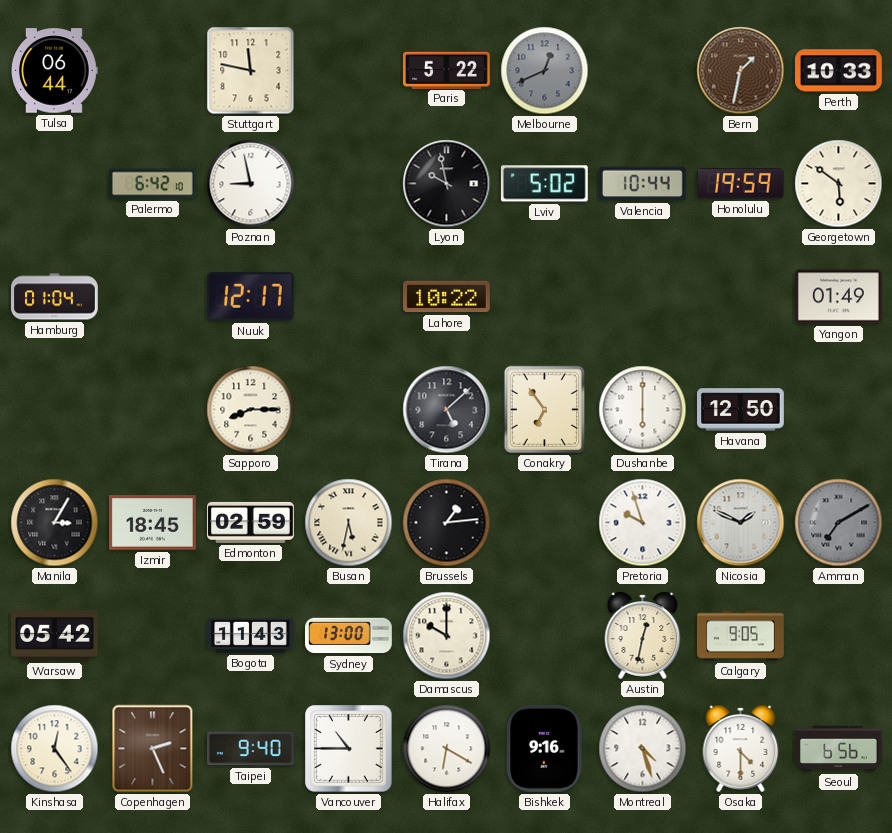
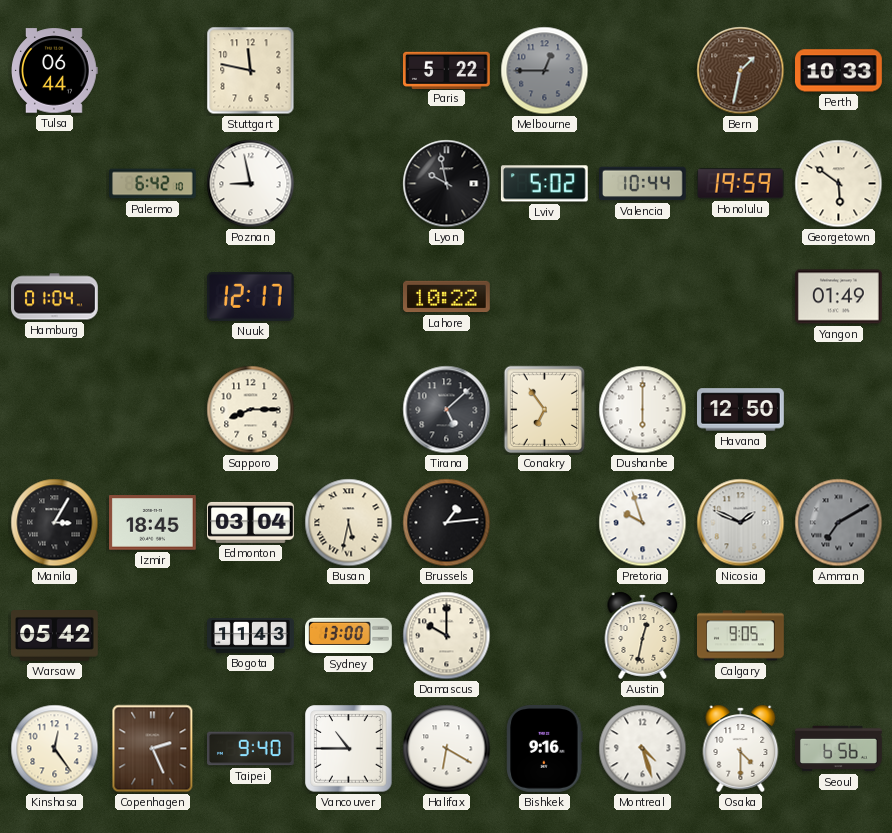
Melbourne: 12:41 -> 12:45 (545, 71)
Edmonton: 02:59 -> 03:04 (251, 522)
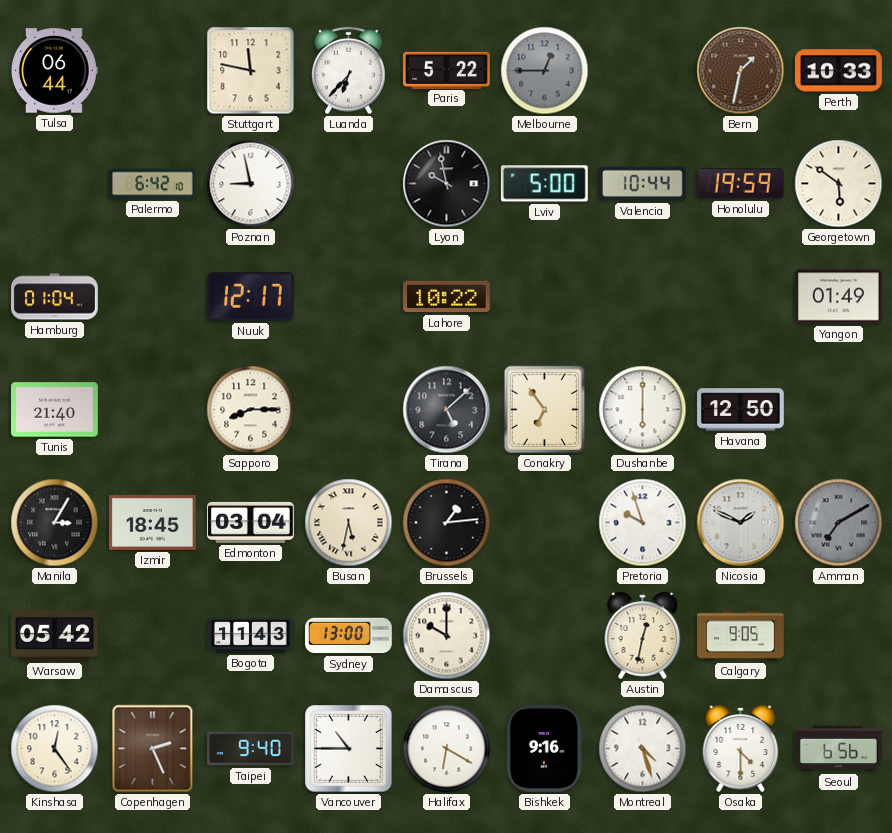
Luanda: none -> 6:37 (349, 71)
Lviv: 5:02 -> 5:00 (544, 184)
Tunis: none -> 21:40 (55, 410)
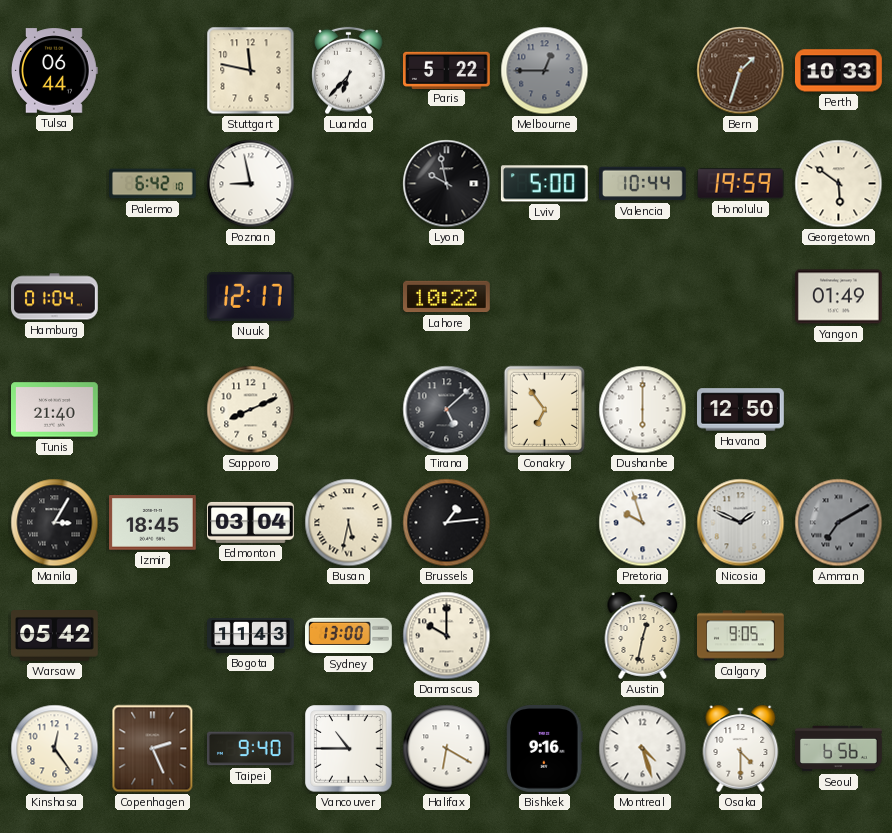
Bern: 1:32 -> 1:33 (741, 71)
Sapporo: 8:15 -> 8:11 (251, 410)
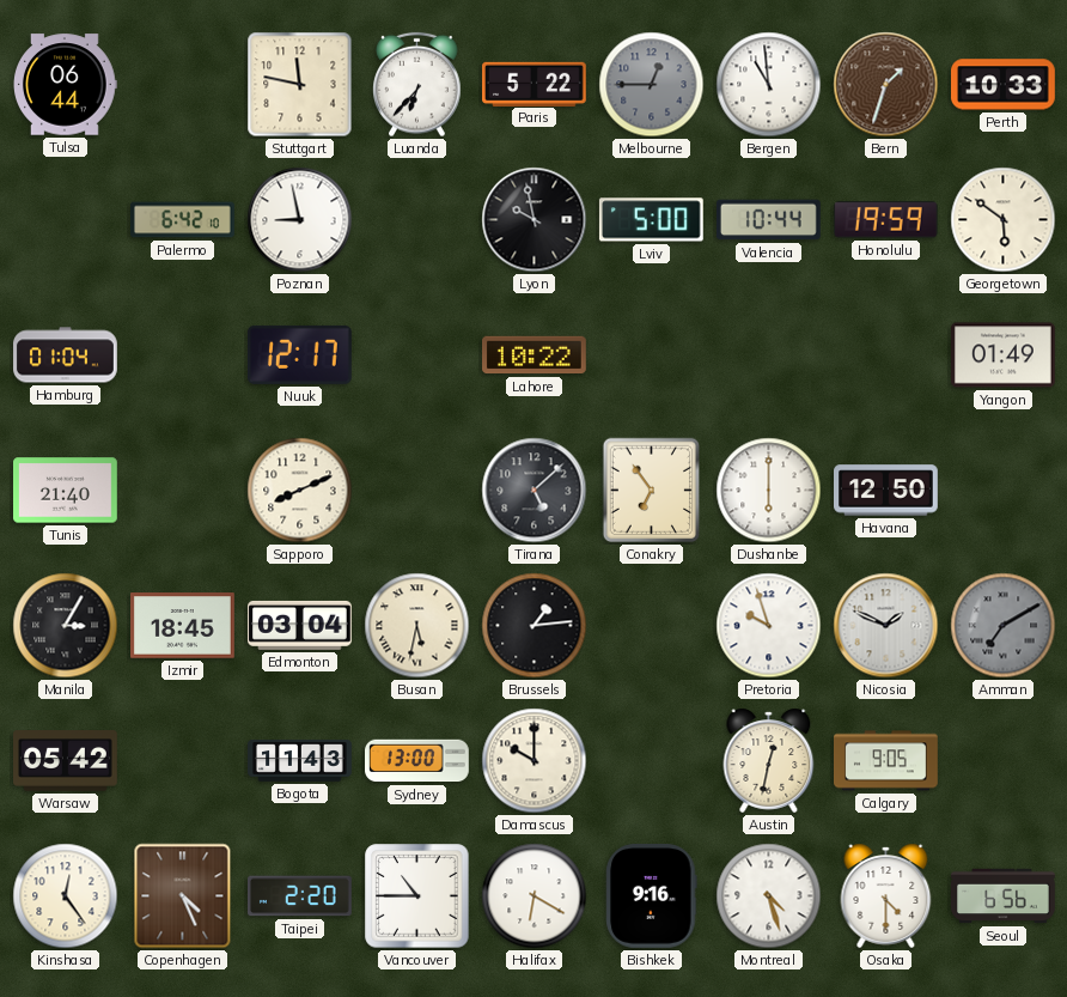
Bergen: none -> 10:59 (769, 85)
Copenhagen: 2:26 -> 4:26 (183, 896)
Taipei: 9:40 -> 2:20 (300, 896)
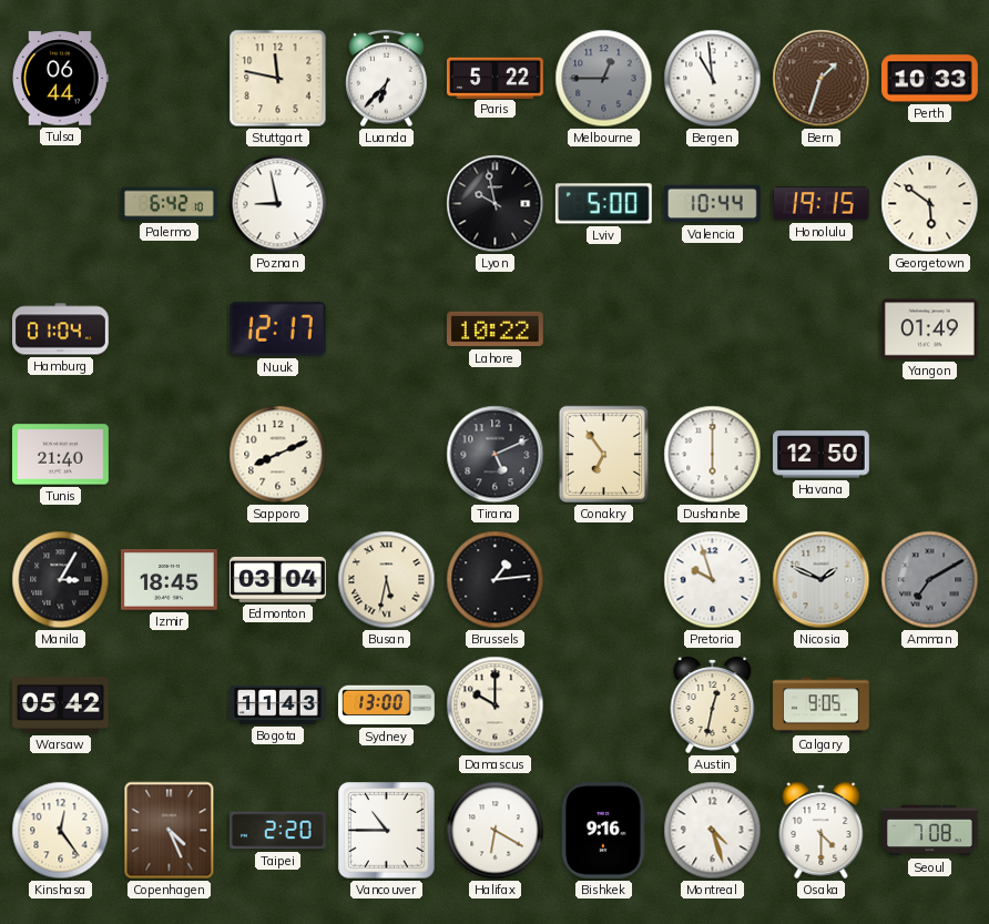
Honolulu: 19:59 -> 19:15 (820, 204)
Tirana: 5:08 -> 5:11 (496, 455)
Seoul: 6:56 -> 7:08 (930, 831)
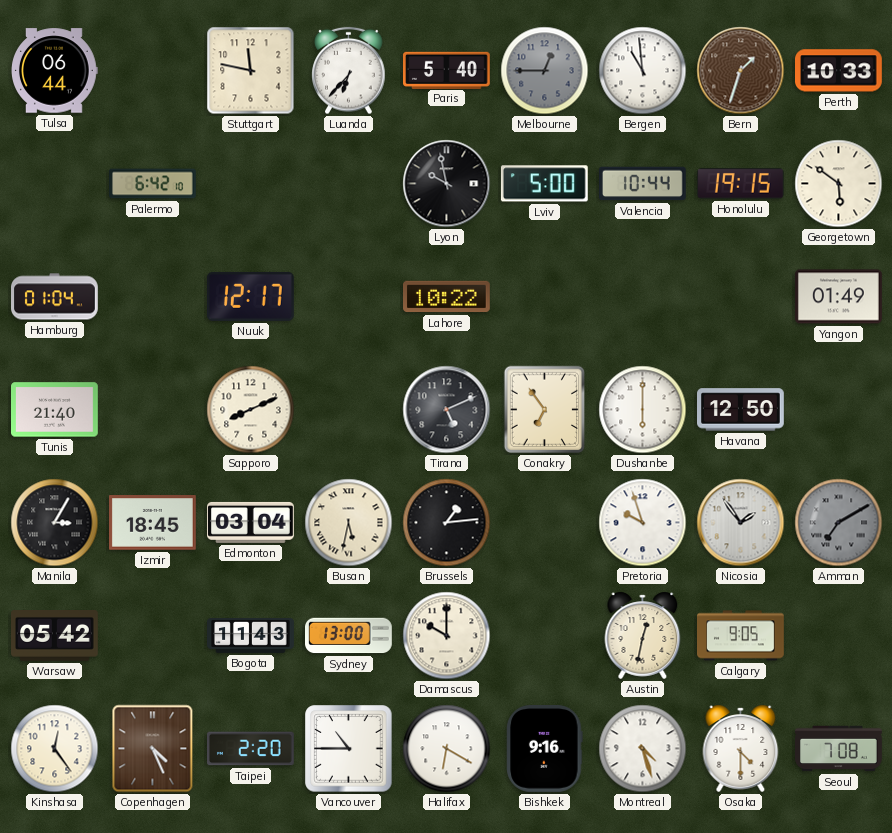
Paris: 5:22 -> 5:40 (447, 70)
Poznan: 8:58 -> none (278, 204)
Nicosia: 1:49 -> 1:54 (741, 523)
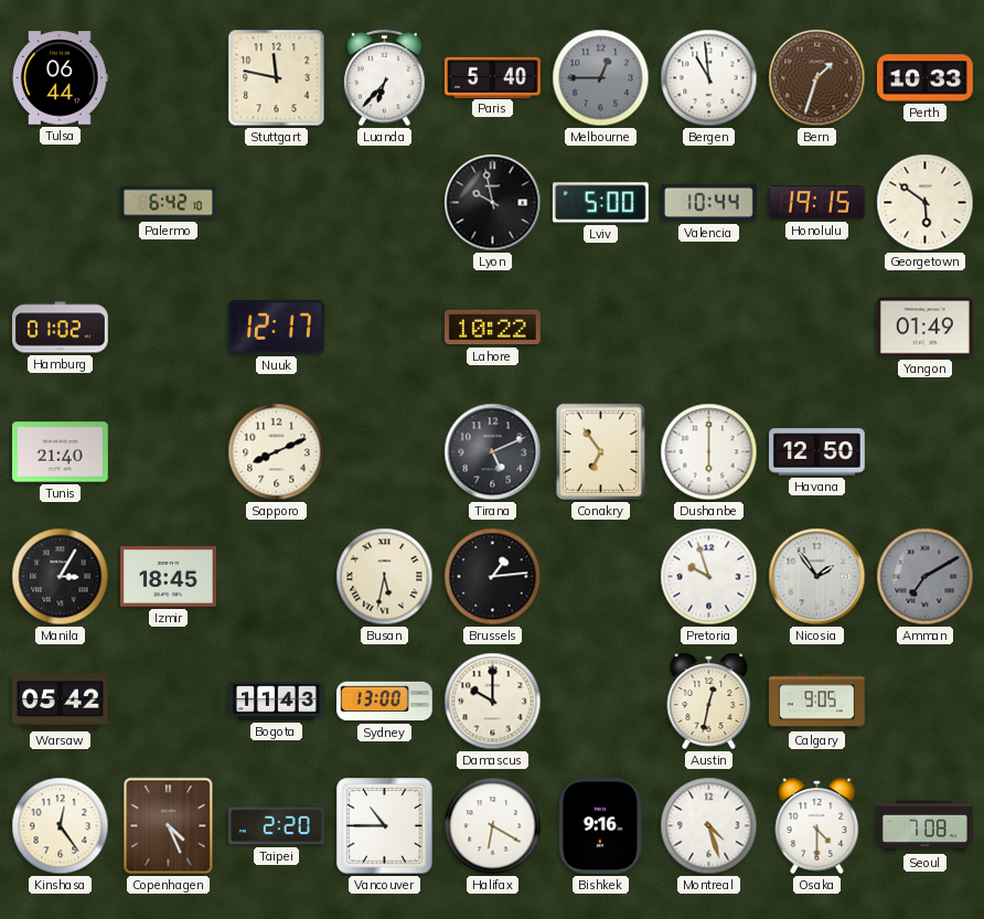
Hamburg: 01:04 -> 01:02 (61, 328)
Edmonton: 03:04 -> none (251, 522)
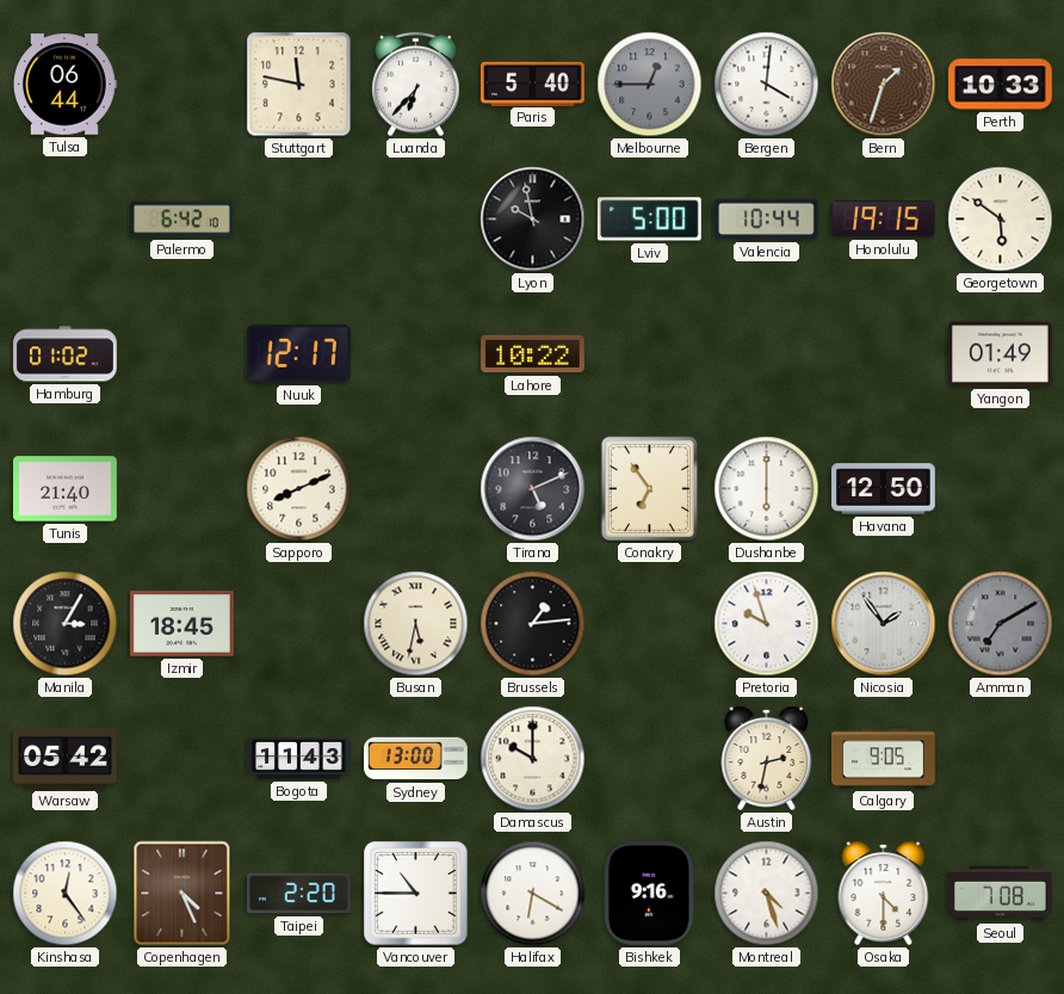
Bergen: 10:59 -> 4:01 (767, 85)
Austin: 12:32 -> 2:32 (767, 758)
